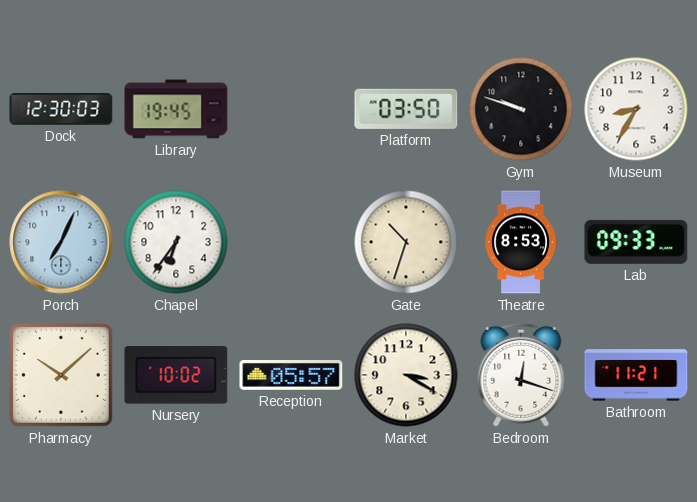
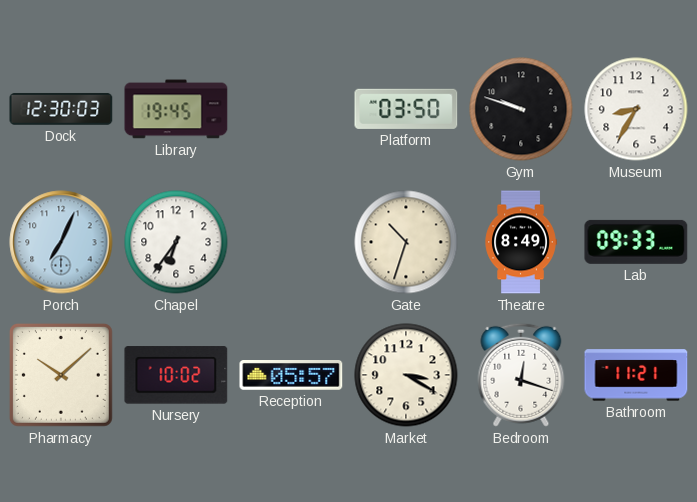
Theatre: 8:53 -> 8:49 (521, 242)
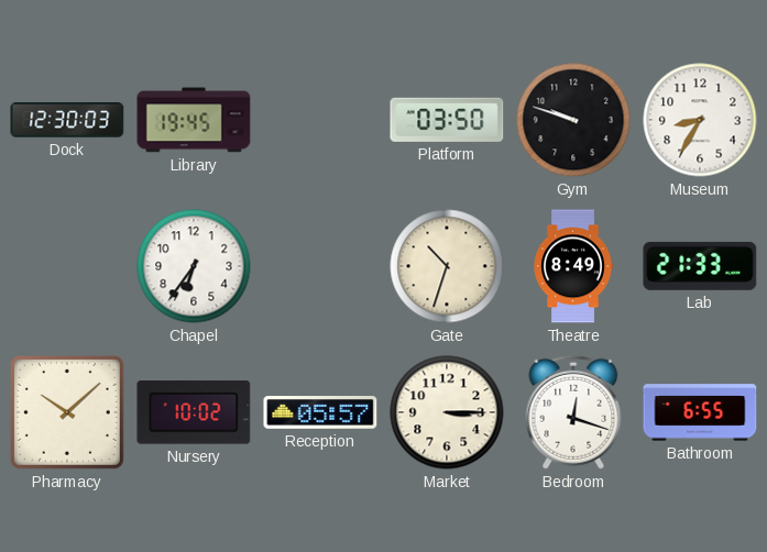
Porch: 7:04 -> none (61, 242)
Lab: 09:33 -> 21:33 (700, 266)
Market: 3:20 -> 3:15 (447, 412)
Bathroom: 11:21 -> 6:55 (700, 412)
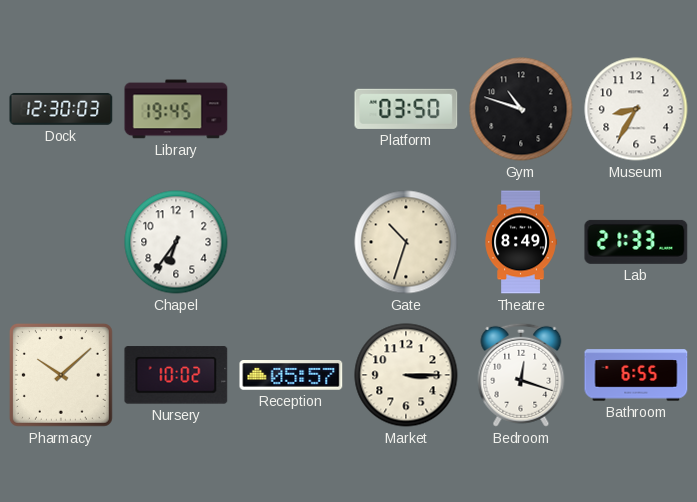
Gym: 9:48 -> 10:48 (521, 109)
